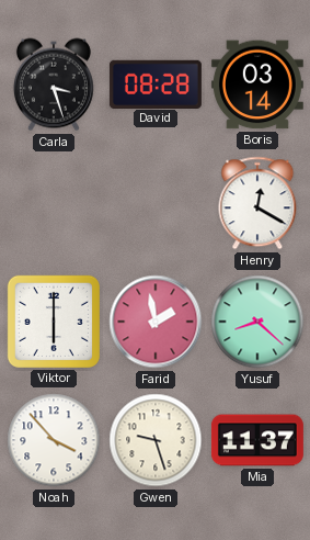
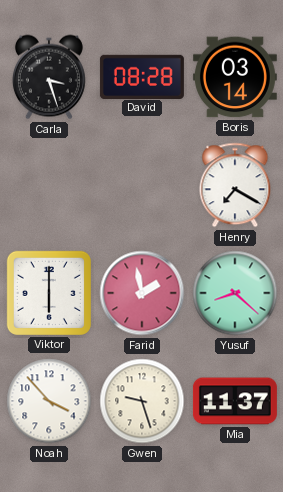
Henry: 12:20 -> 7:20 (235, 185)
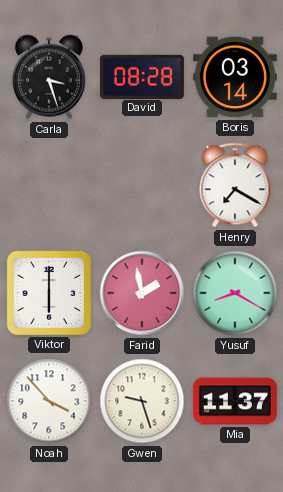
Yusuf: 8:22 -> 8:20 (235, 293)
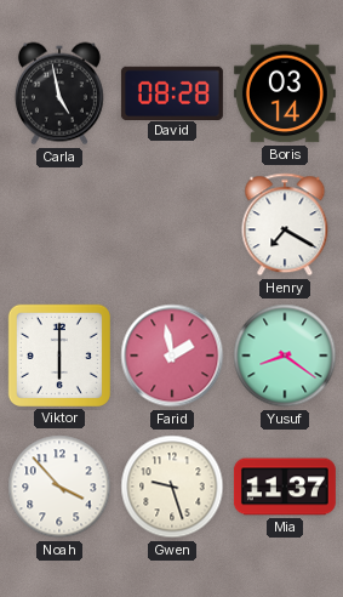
Carla: 3:27 -> 4:58 (59, 93)
Yusuf: 8:20 -> 8:21 (285, 356)
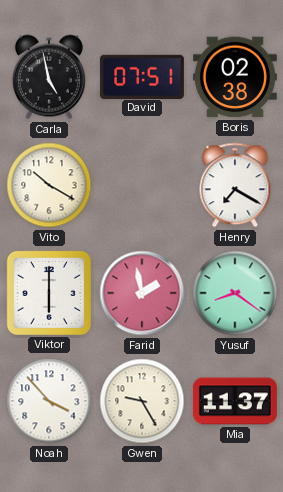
David: 08:28 -> 07:51 (142, 76)
Boris: 03:14 -> 02:38 (235, 77)
Vito: none -> 10:20 (49, 185)
Gwen: 9:27 -> 9:25 (142, 401)
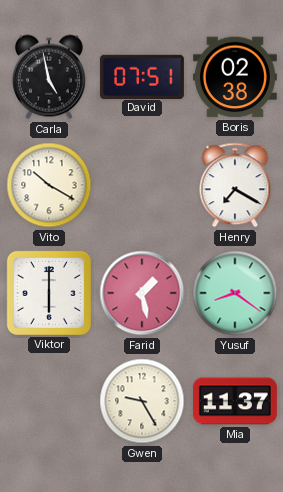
Farid: 1:58 -> 1:28 (142, 293)
Noah: 3:53 -> none (49, 401)
